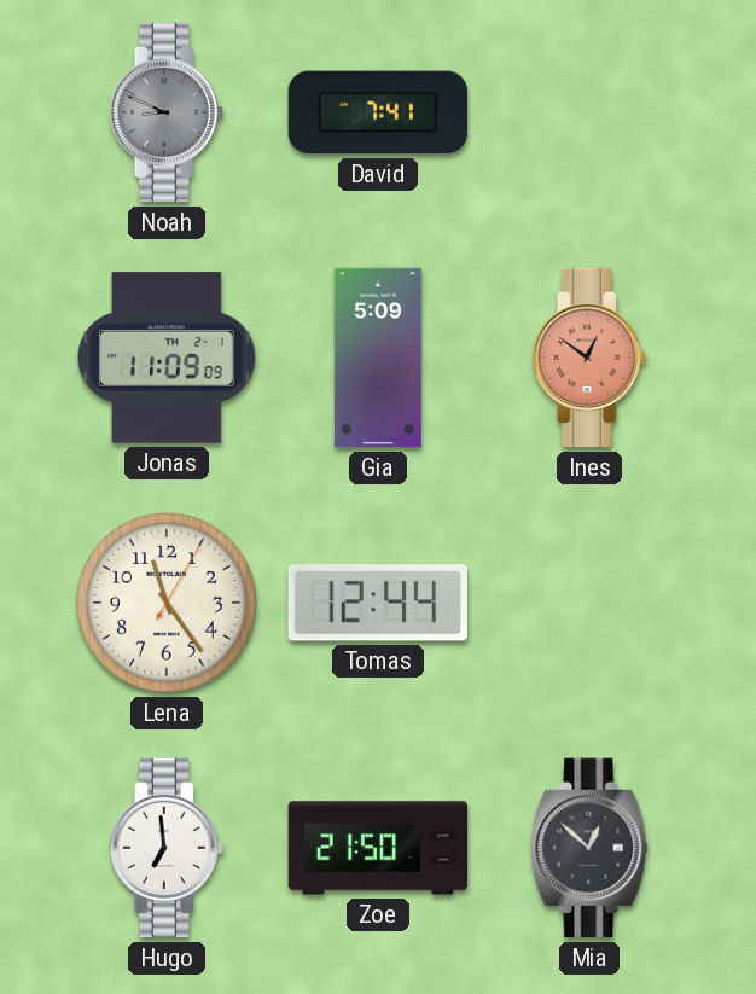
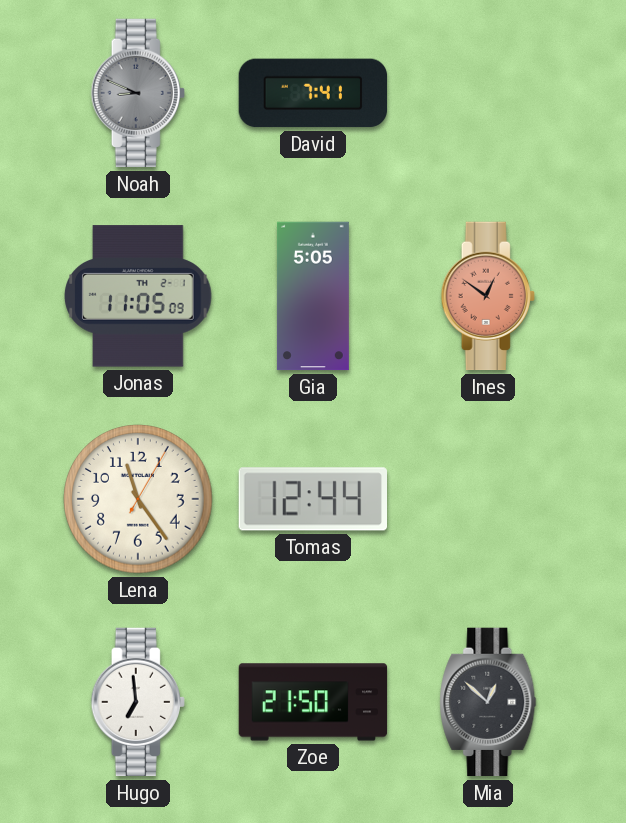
Jonas: 11:09 -> 11:05 (138, 296)
Gia: 5:09 -> 5:05 (313, 296)
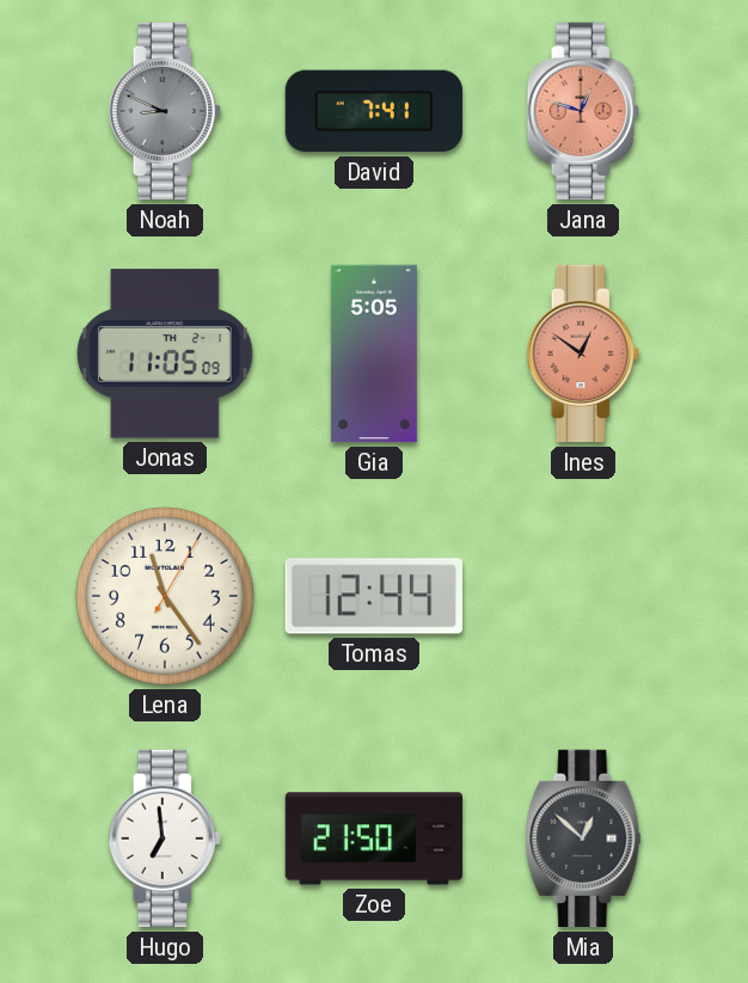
Jana: none -> 12:48 (583, 111)
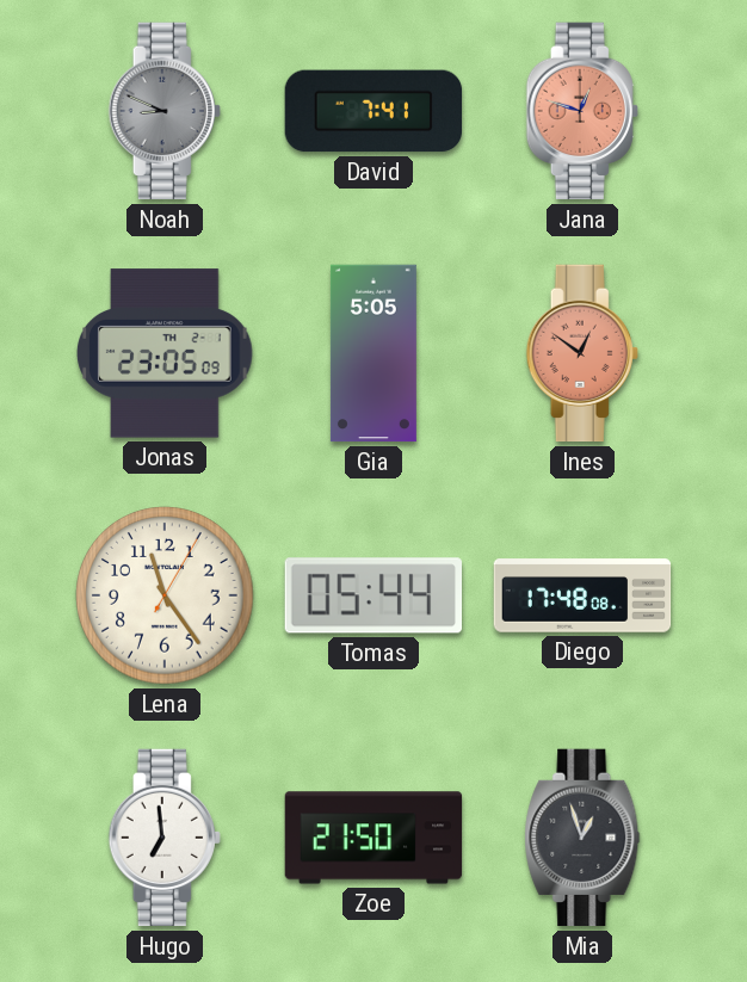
Jonas: 11:05 -> 23:05 (165, 353)
Tomas: 12:44 -> 05:44 (372, 595)
Diego: none -> 17:48 (582, 595)
Mia: 12:52 -> 12:57 (582, 838)
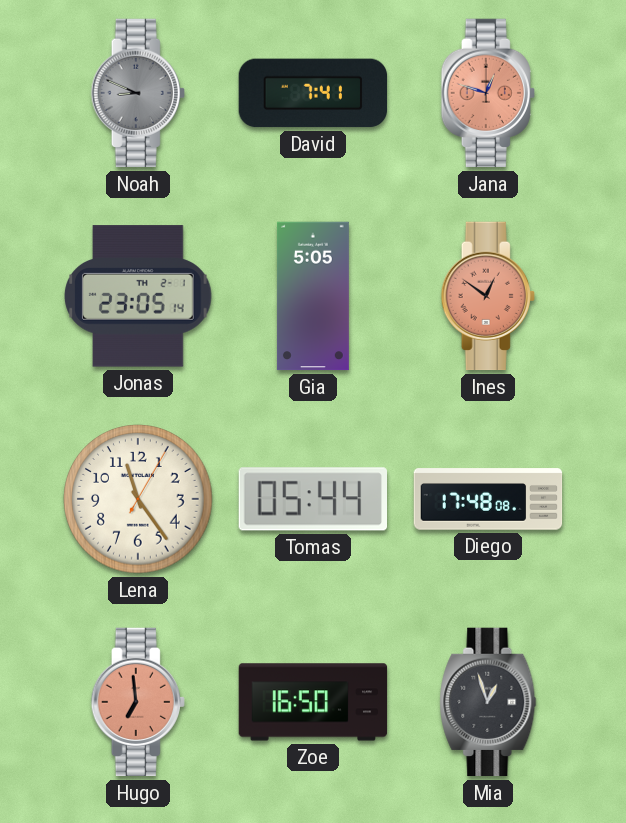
Jonas: 23:05:09 -> 23:05:14 (138, 296)
Hugo dial: white -> salmon (138, 702)
Zoe: 21:50 -> 16:50 (313, 702)
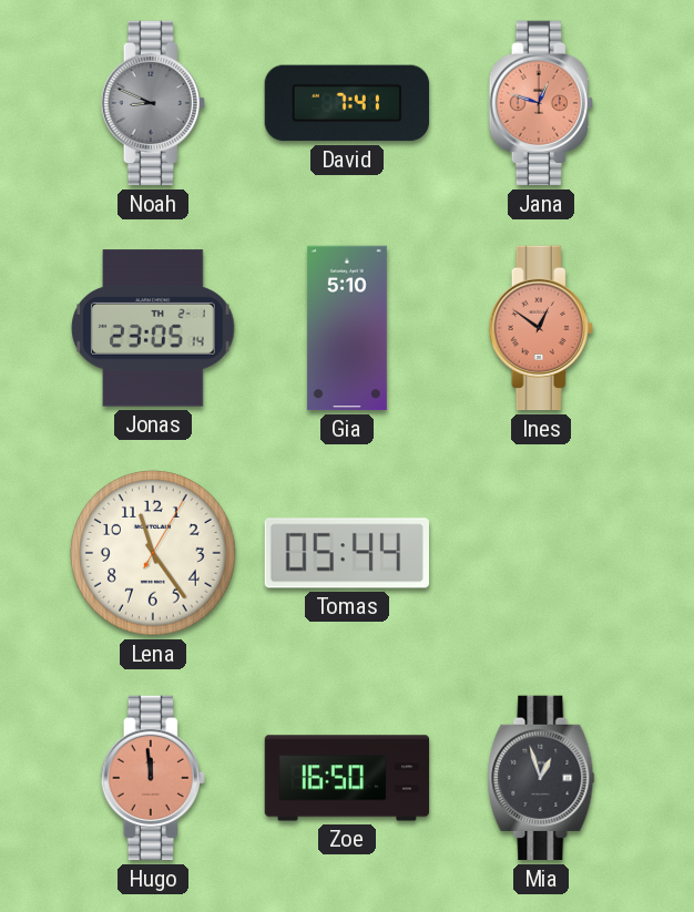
Gia: 5:05 -> 5:10 (347, 328)
Diego: 17:48 -> none (488, 499)
Hugo: 6:59 -> 11:59 (153, 778)
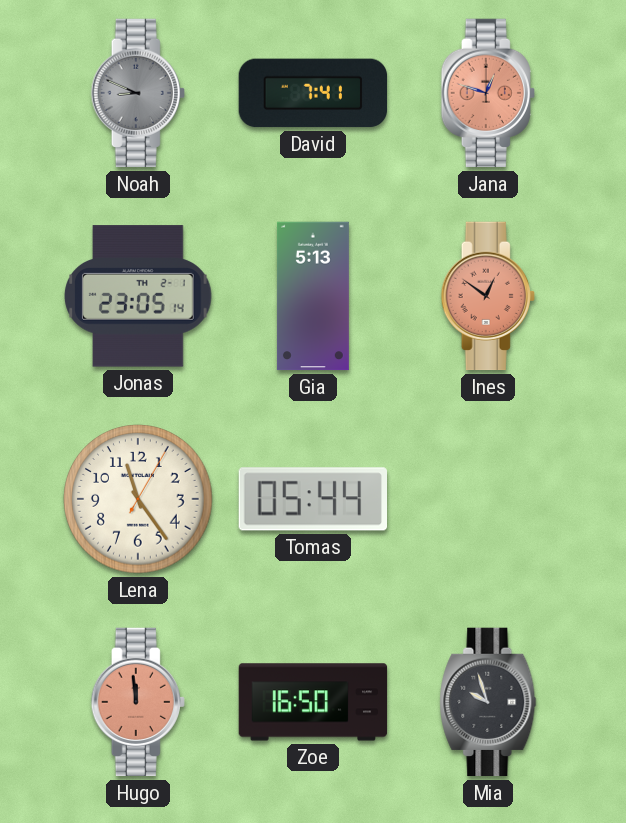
Gia: 5:10 -> 5:13 (313, 296)
Mia: 12:57 -> 9:57 (488, 702)
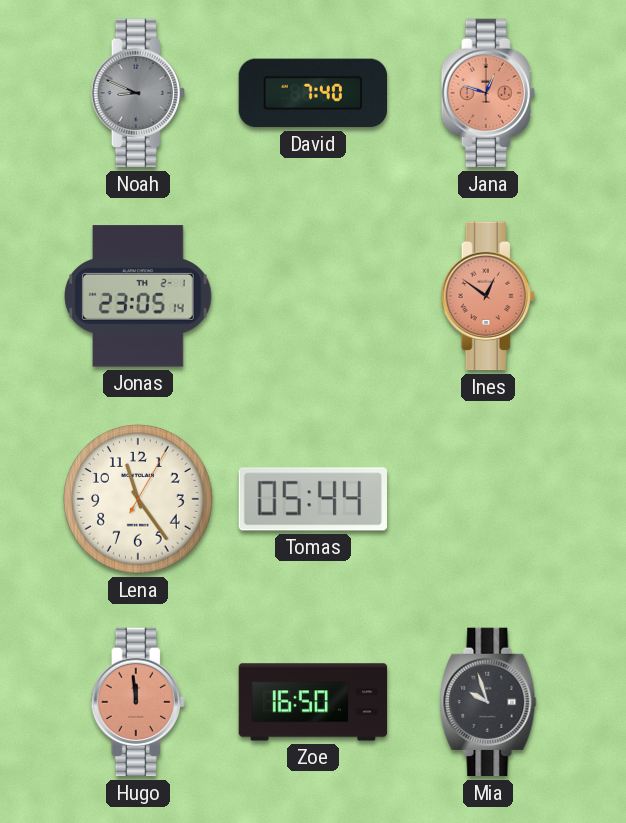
David: 7:41 -> 7:40 (313, 93)
Gia: 5:13 -> none (313, 296)
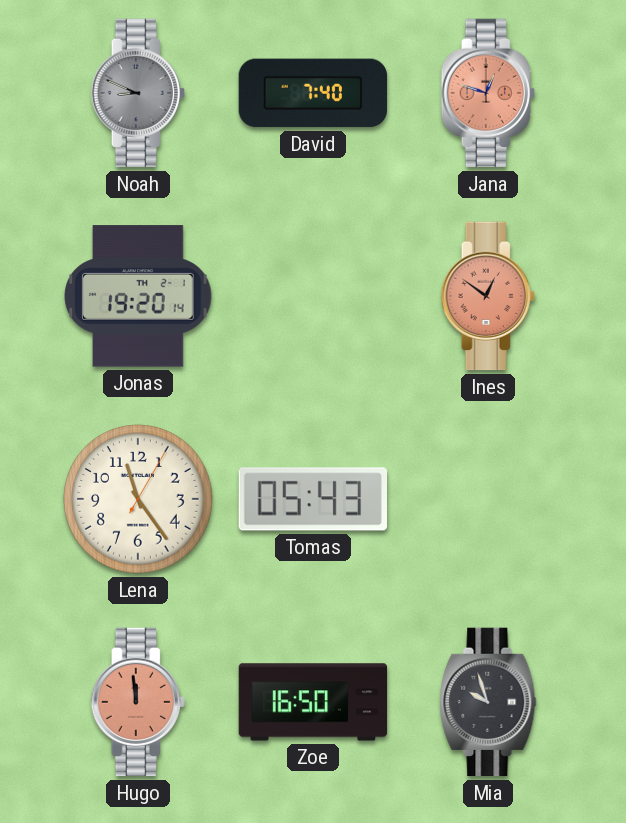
Jonas: 23:05 -> 19:20 (138, 296)
Tomas: 05:44 -> 05:43 (312, 499)
